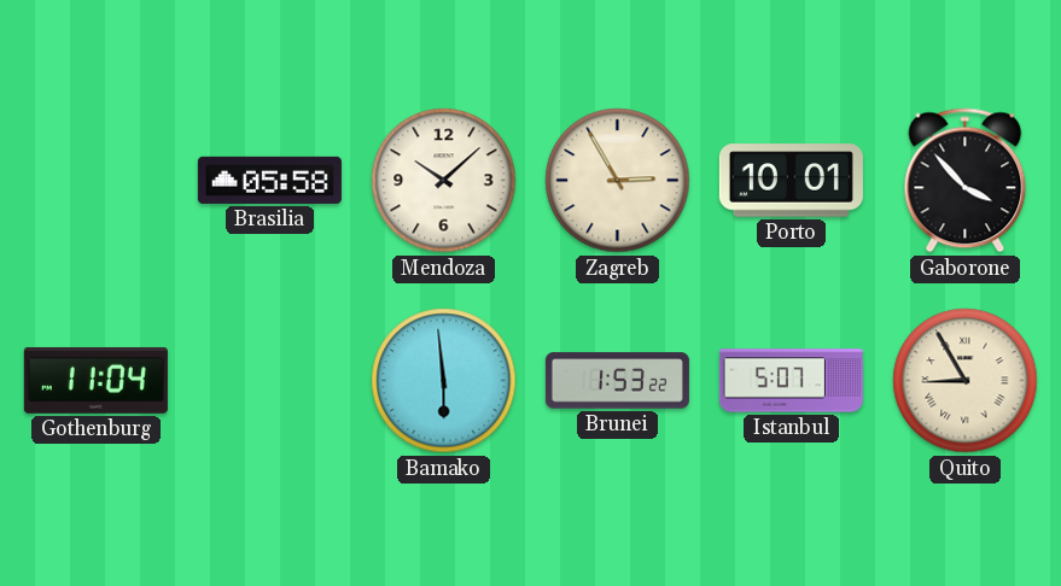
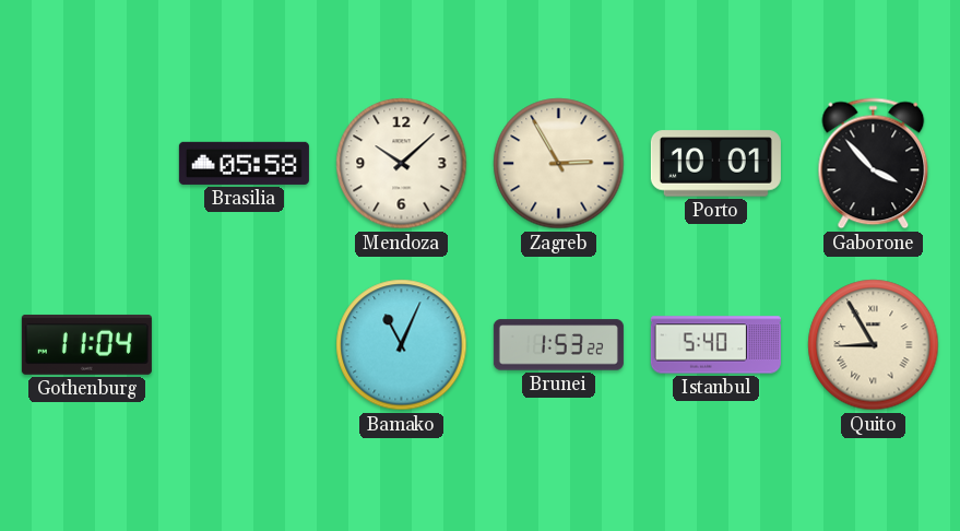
Bamako: 5:59 -> 11:04 (402, 345)
Istanbul: 5:07 -> 5:40 (715, 345)
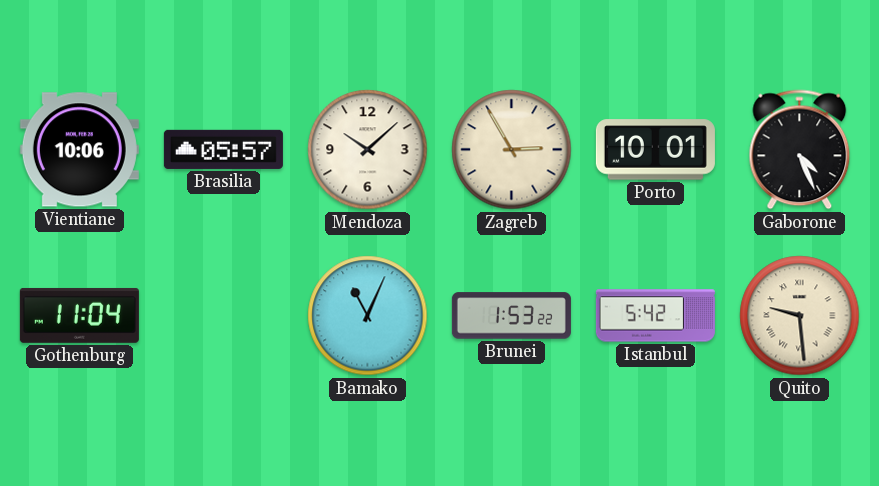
Vientiane: none -> 10:06 (79, 150)
Brasilia: 05:58 -> 05:57 (223, 149)
Gaborone: 3:53 -> 4:26 (800, 150)
Istanbul: 5:40 -> 5:42 (655, 316)
Quito: 8:55 -> 9:29 (800, 316)
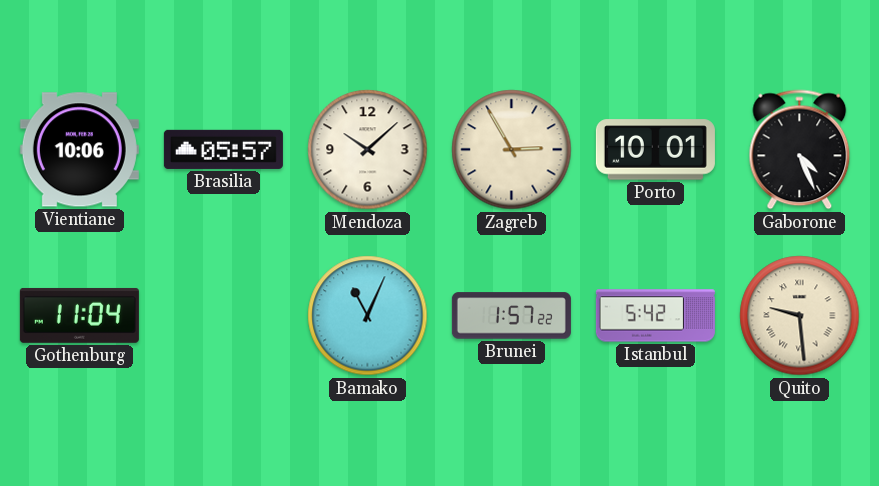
Brunei: 1:53 -> 1:57 (511, 316)
